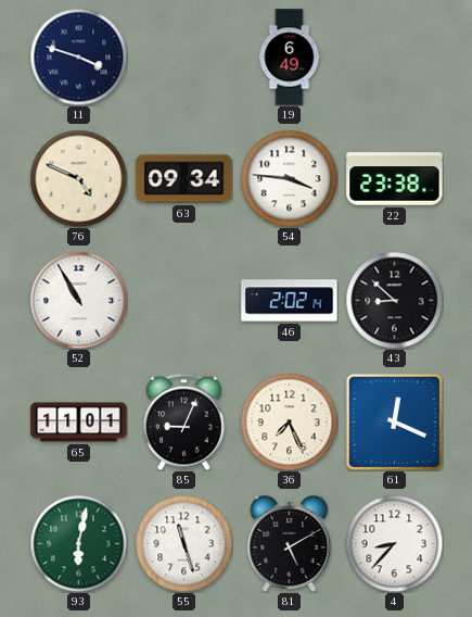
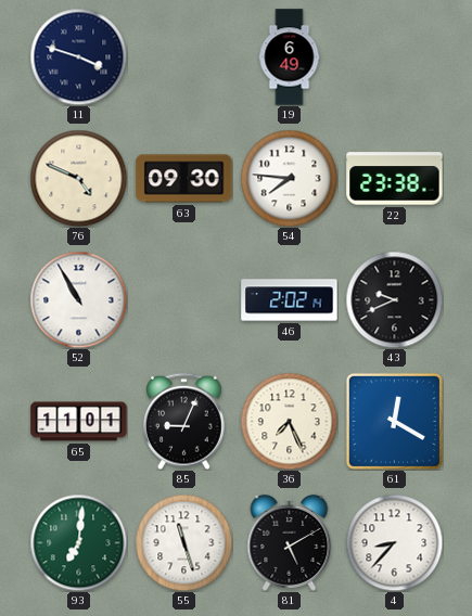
63: 09:34 -> 09:30 (184, 179)
54: 3:46 -> 7:46 (289, 178)
43: 8:52 -> 9:41 (394, 299)
61: 12:19 -> 12:20 (394, 421)
93: 6:02 -> 7:01 (78, 542)
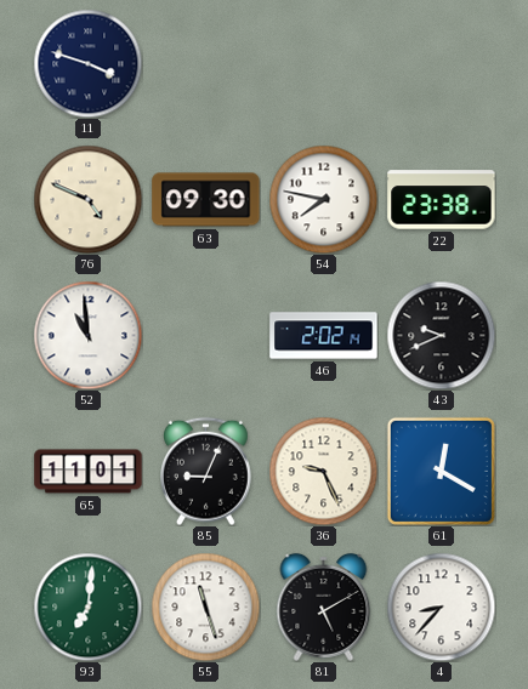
19: 6:49 -> none (290, 57)
54: 7:46 -> 7:47 (323, 199)
52: 10:55 -> 10:59 (87, 335)
36: 7:26 -> 9:26 (323, 471)
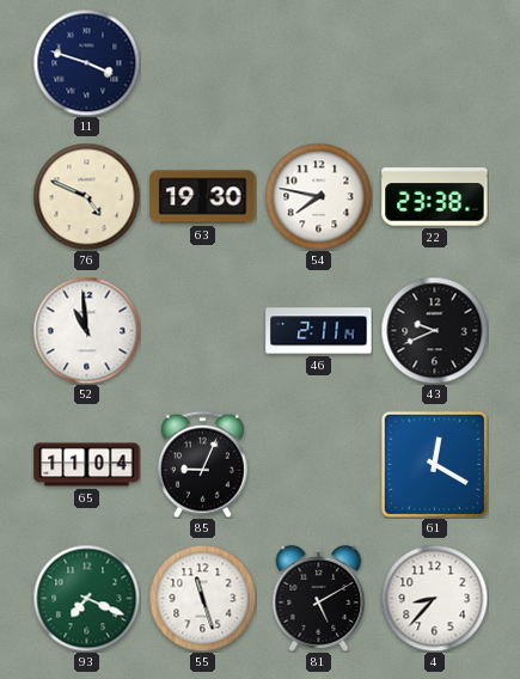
63: 09:30 -> 19:30 (203, 197)
46: 2:02 -> 2:11 (319, 331)
65: 11:01 -> 11:04 (87, 465)
36: 9:26 -> none (323, 471)
93: 7:01 -> 7:19 (86, 598)
